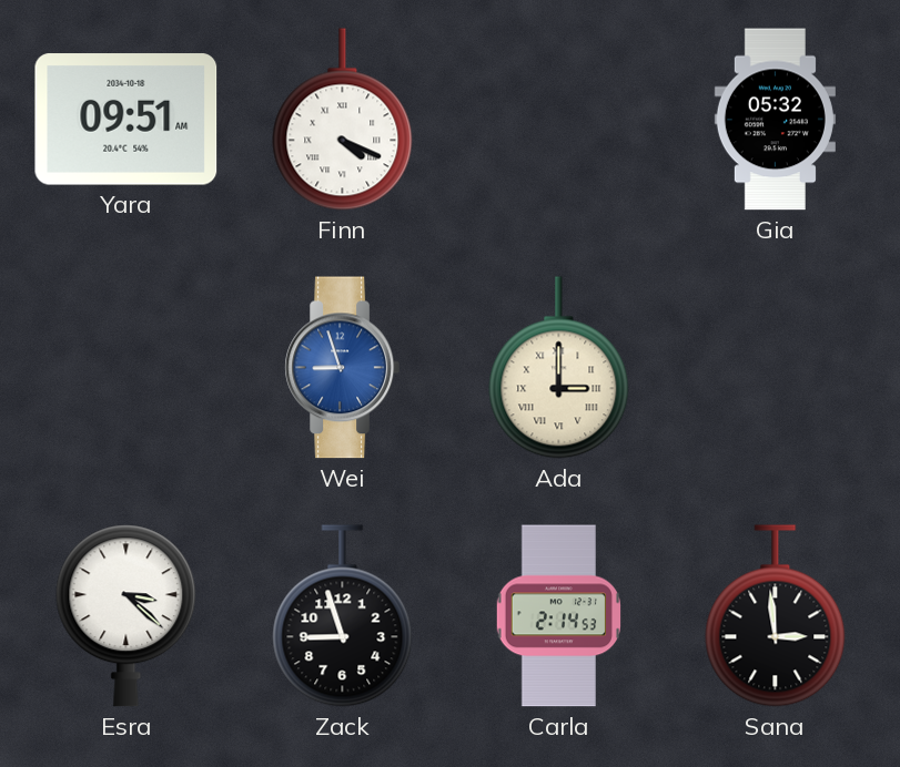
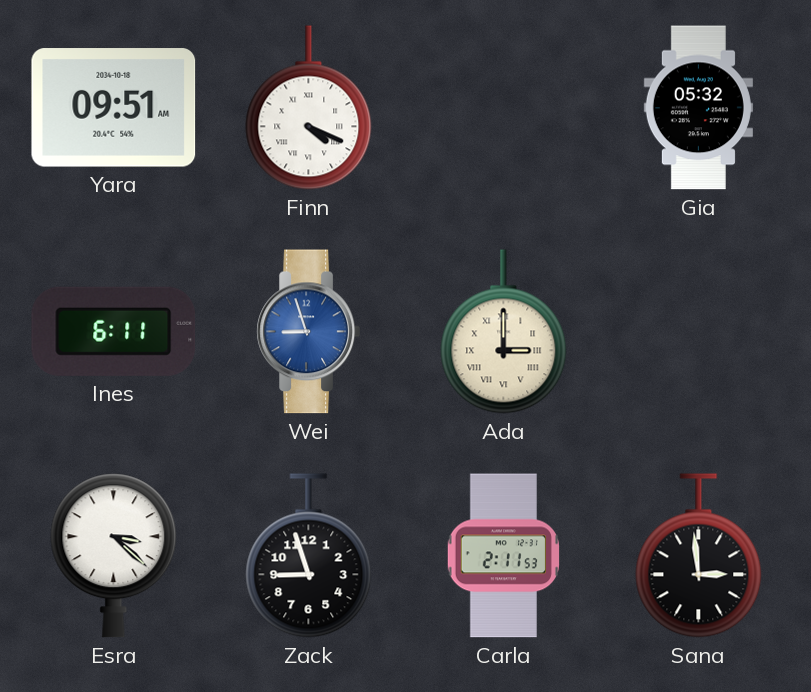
Ines: none -> 6:11 (114, 331)
Carla: 2:14 -> 2:11 (503, 556)
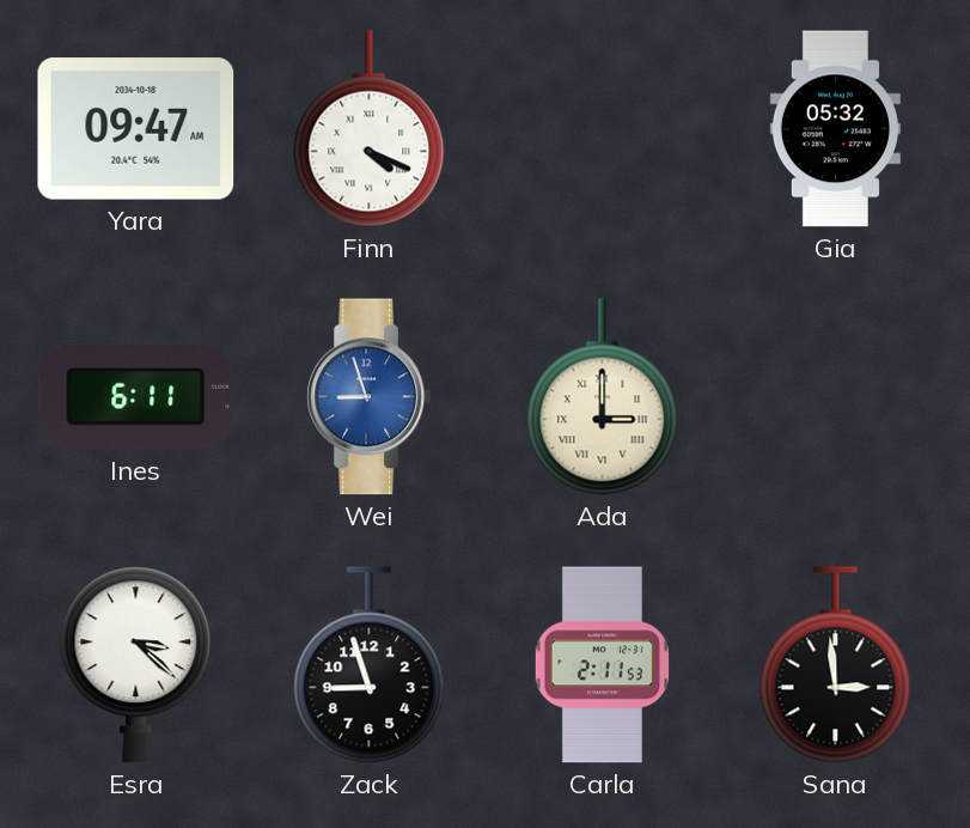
Yara: 09:51 -> 09:47 (136, 129)
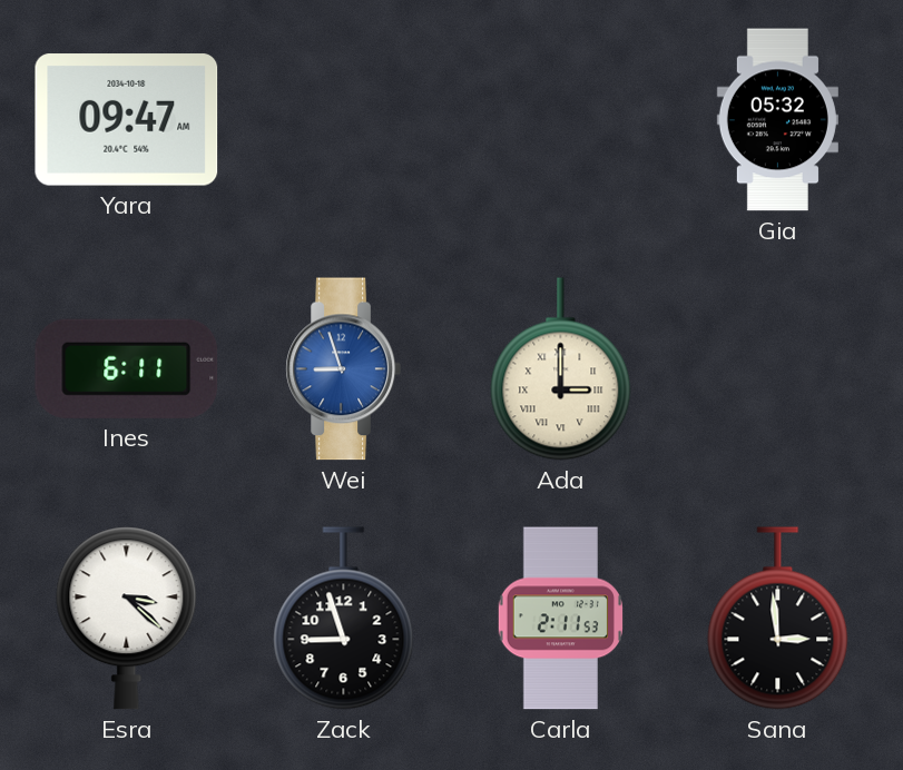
Finn: 4:19 -> none (370, 129)
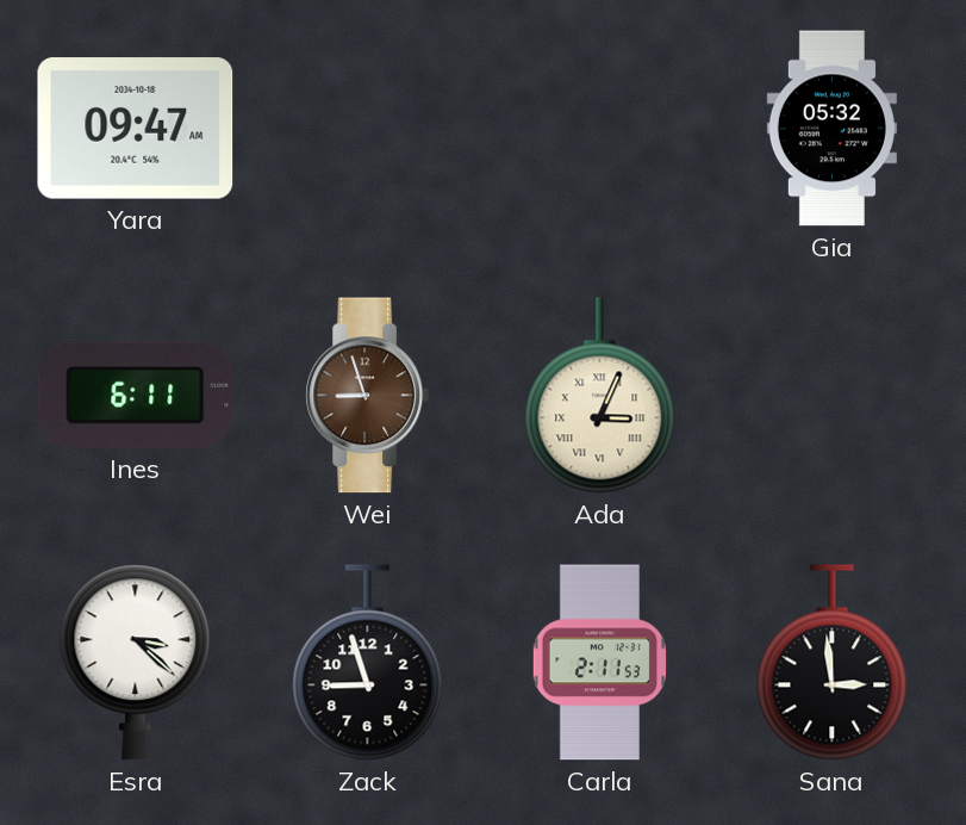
Wei dial: blue -> brown (367, 396)
Ada: 3:00 -> 3:04 (600, 396)
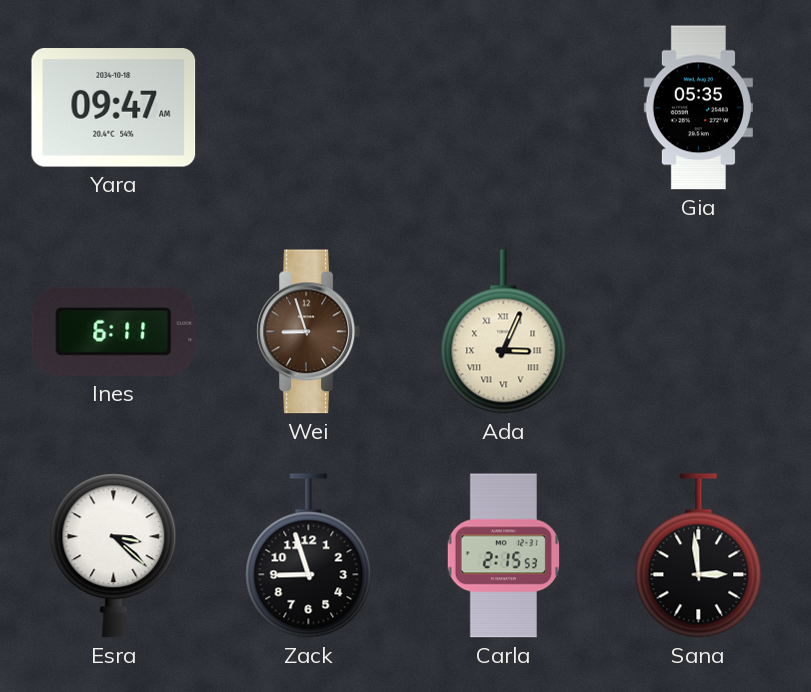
Gia: 05:32 -> 05:35 (698, 108)
Carla: 2:11 -> 2:15 (503, 556)
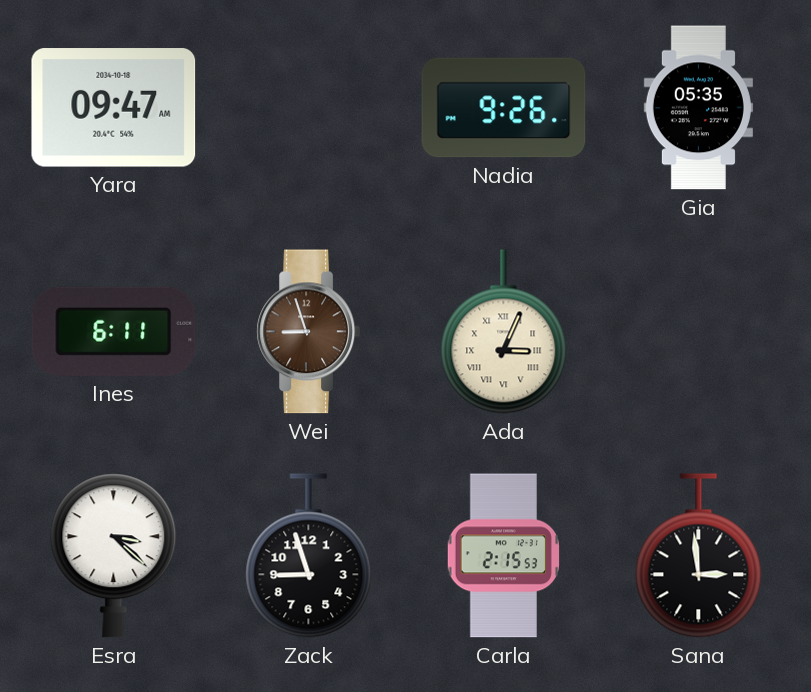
Nadia: none -> 9:26 (504, 108)
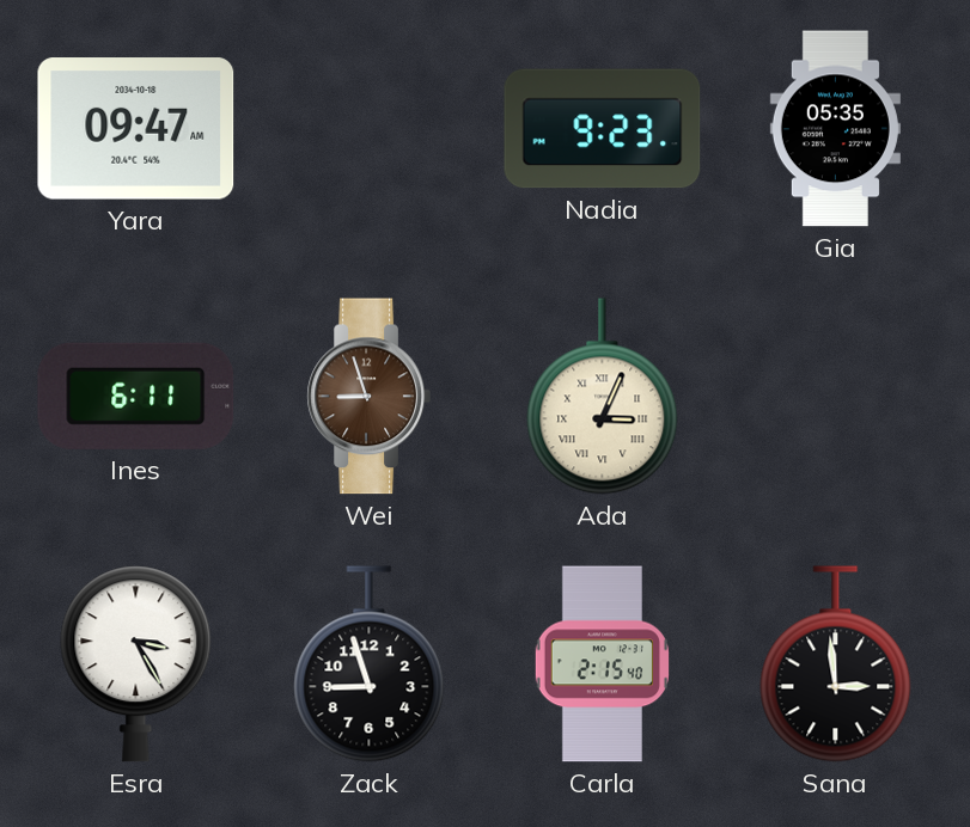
Nadia: 9:26 -> 9:23 (603, 129)
Esra: 3:22 -> 3:25 (136, 664)
Carla: 2:15:53 -> 2:15:40 (602, 664)
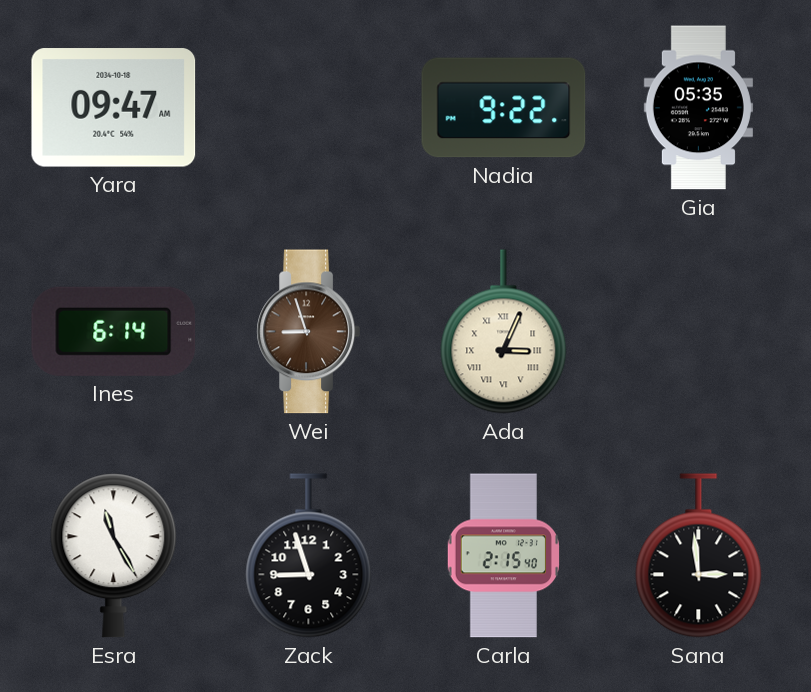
Nadia: 9:23 -> 9:22 (504, 108)
Ines: 6:11 -> 6:14 (114, 331)
Esra: 3:25 -> 11:25 (114, 556)
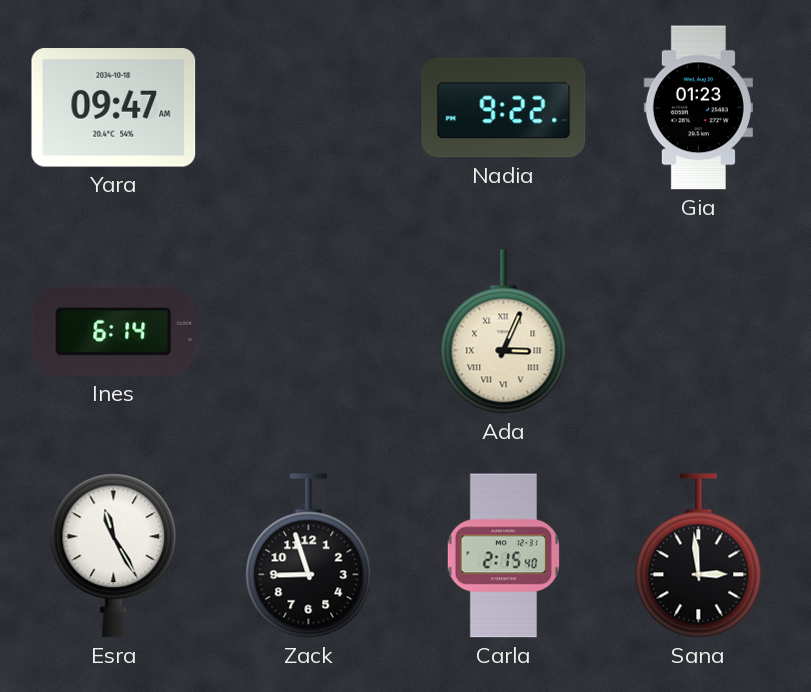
Gia: 05:35 -> 01:23 (698, 108)
Wei: 8:57 -> none (308, 332)
